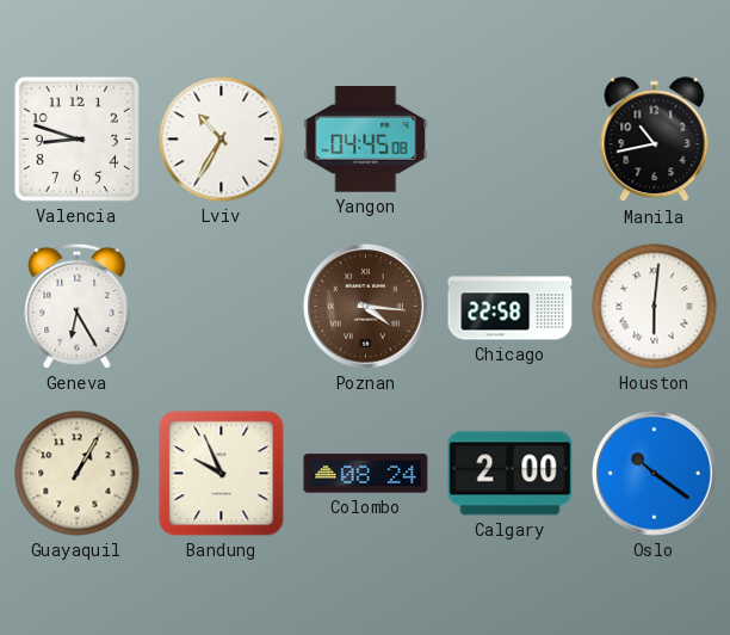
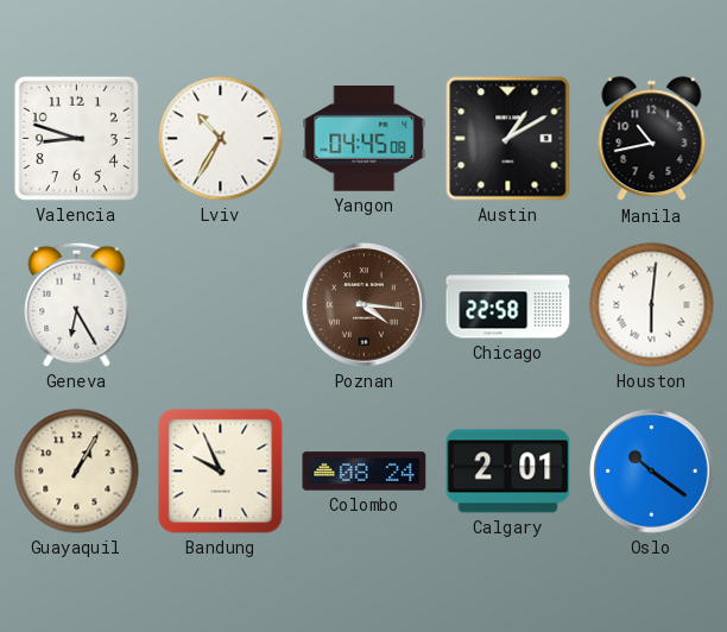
Austin: none -> 1:10 (508, 139)
Calgary: 2:00 -> 2:01 (508, 472)
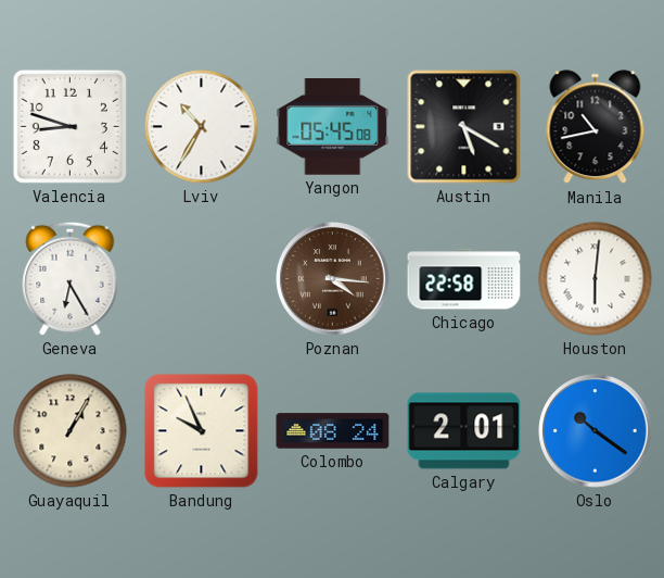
Yangon: 04:45 -> 05:45 (333, 127)
Austin: 1:10 -> 5:20 (464, 127)
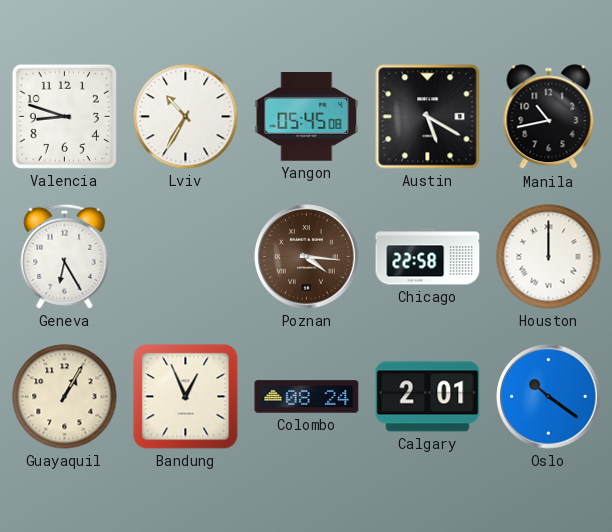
Houston: 6:01 -> 12:00 (549, 257)
Bandung: 9:56 -> 12:56 (186, 397)
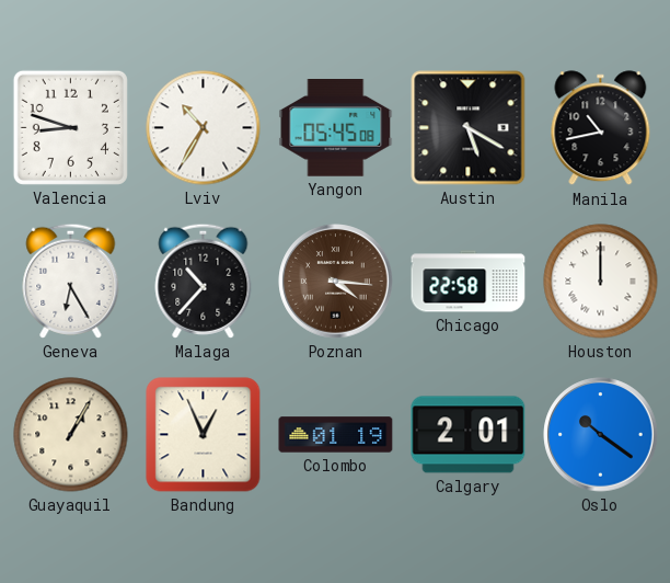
Malaga: none -> 10:37 (204, 281)
Colombo: 08:24 -> 01:19 (336, 435)
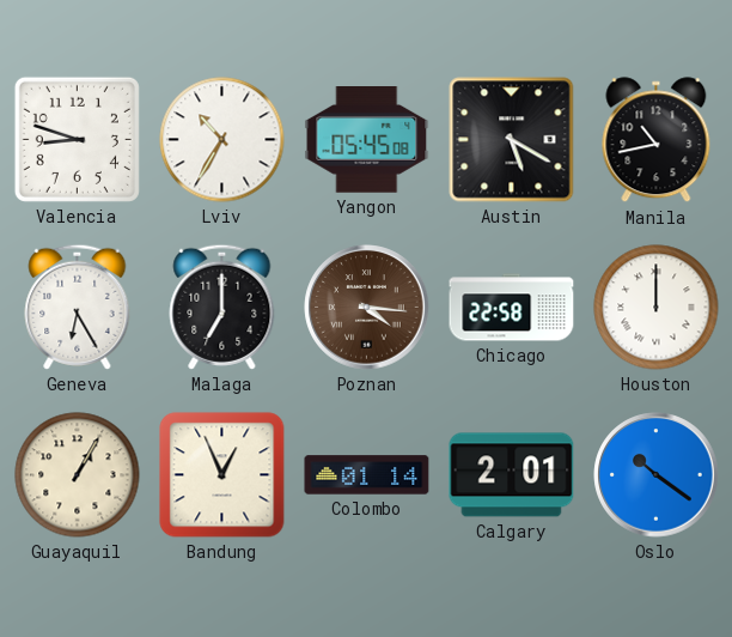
Malaga: 10:37 -> 7:00 (222, 307)
Colombo: 01:19 -> 01:14 (367, 475)
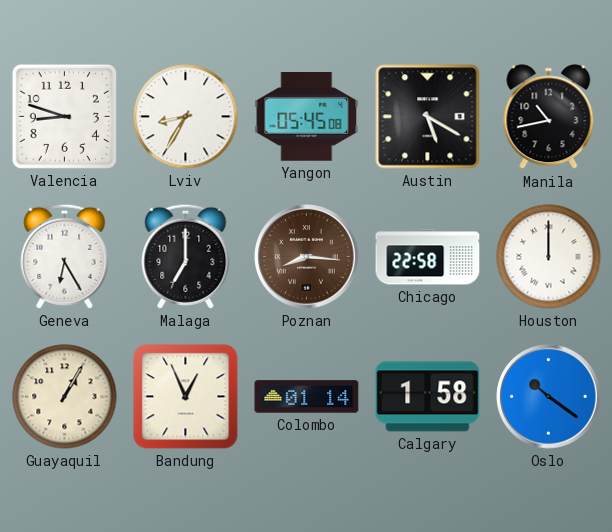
Lviv: 10:35 -> 8:35 (186, 117)
Poznan: 4:16 -> 8:16 (307, 257)
Calgary: 2:01 -> 1:58 (428, 397)
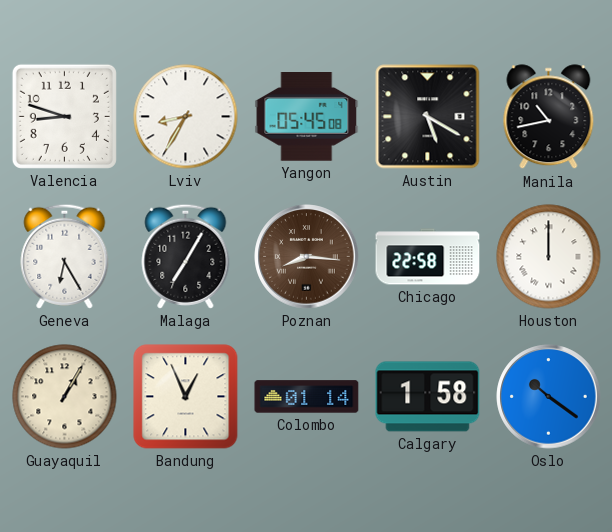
Malaga: 7:00 -> 7:05 (186, 256)
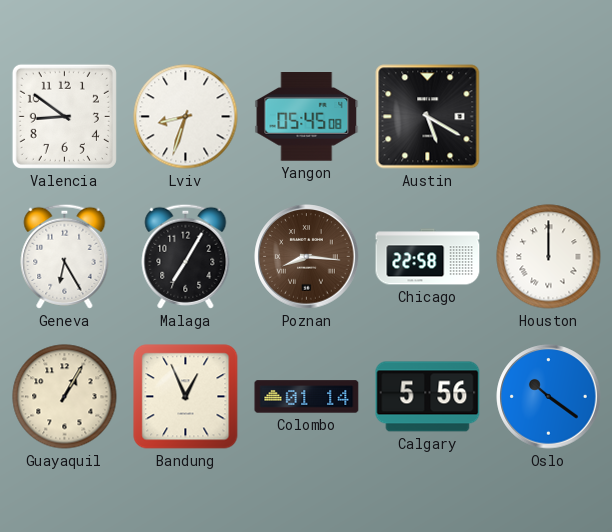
Valencia: 8:48 -> 8:51 (64, 116)
Lviv: 8:35 -> 8:33 (186, 117)
Manila: 10:43 -> none (549, 117)
Calgary: 1:58 -> 5:56 (428, 397)
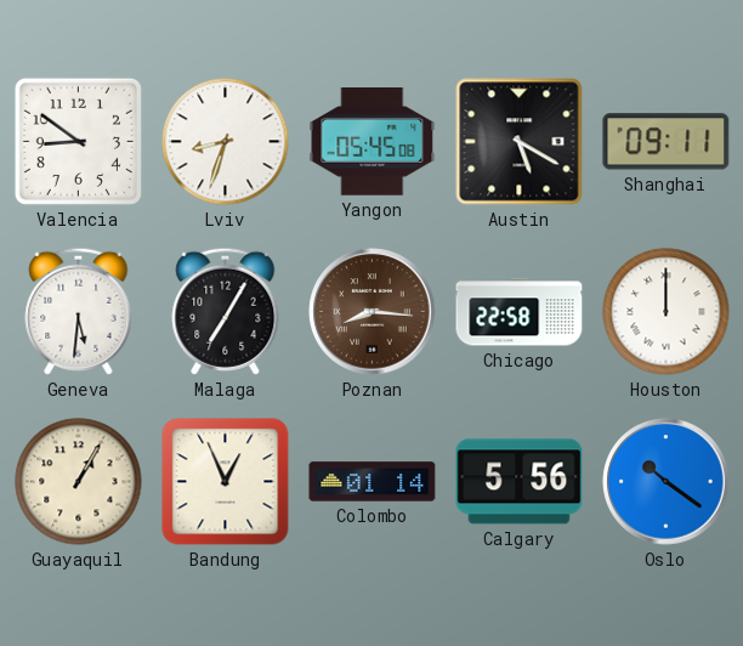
Shanghai: none -> 09:11 (667, 142)
Geneva: 6:25 -> 5:31 (79, 311)
